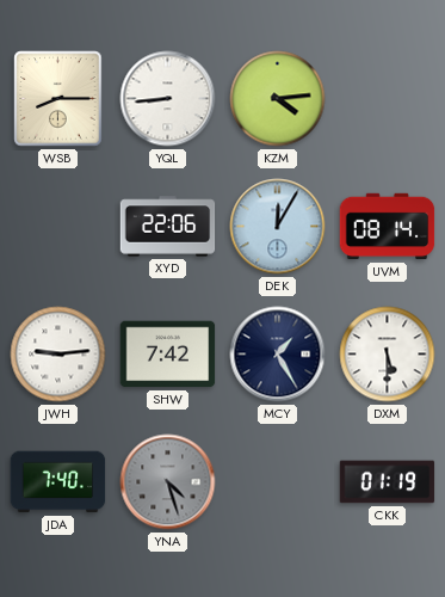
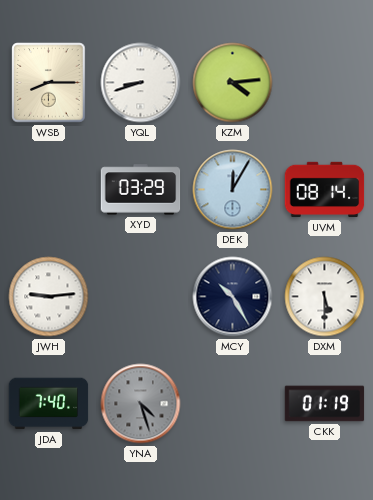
YQL: 8:44 -> 8:42 (141, 83)
XYD: 22:06 -> 03:29 (141, 190)
SHW: 7:42 -> none (168, 355)
MCY: 1:25 -> 10:25 (233, 297)
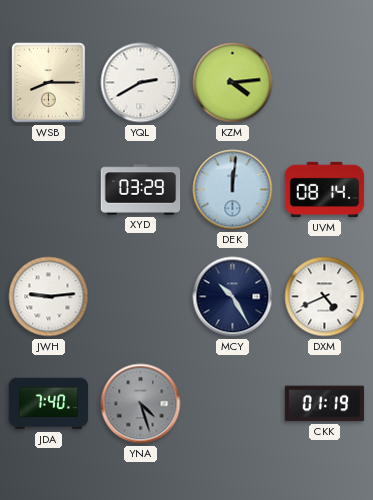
YQL: 8:42 -> 2:40 (141, 83)
DEK: 12:05 -> 12:01 (233, 190)
DXM: 5:30 -> 4:41 (325, 297)
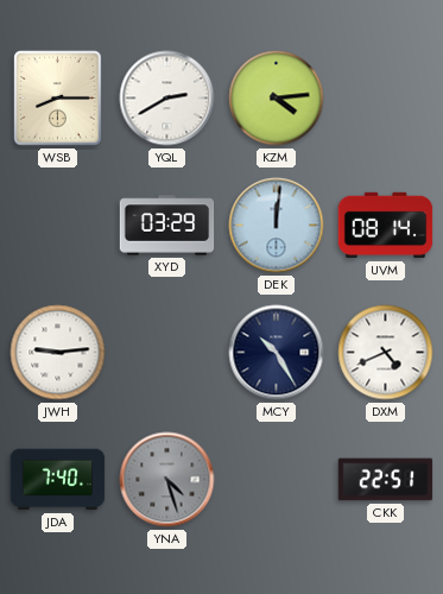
CKK: 01:19 -> 22:51 (386, 480)
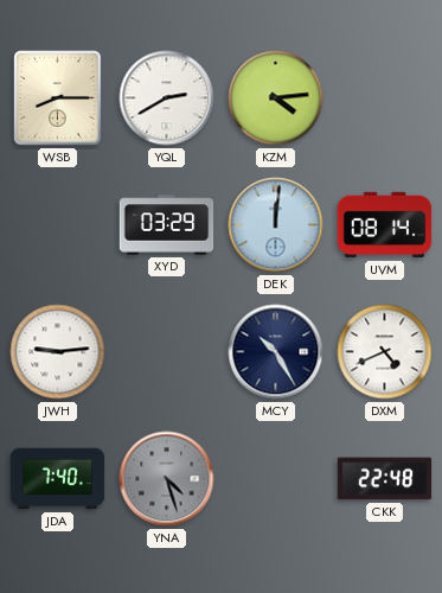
CKK: 22:51 -> 22:48 (385, 479)
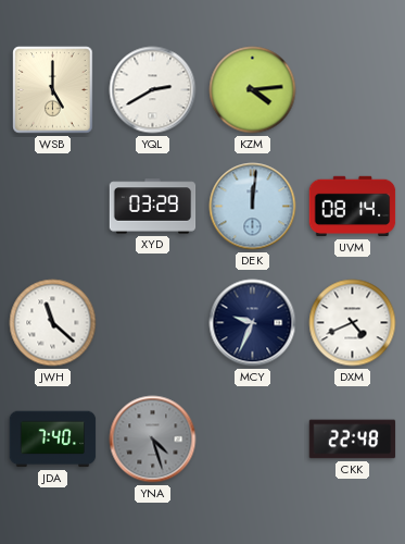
WSB: 8:15 -> 5:00 (53, 90)
JWH: 9:14 -> 11:22 (53, 323)
MCY: 10:25 -> 9:34 (253, 323)
